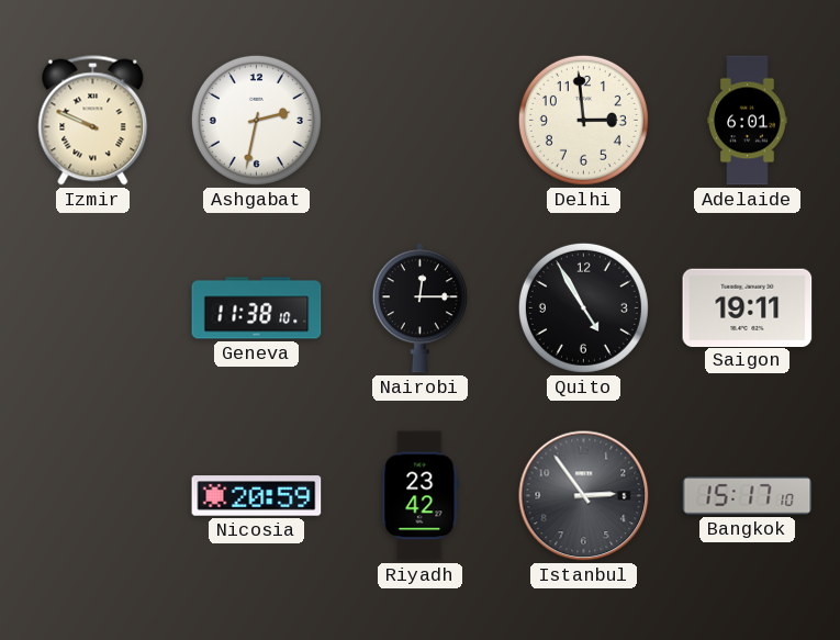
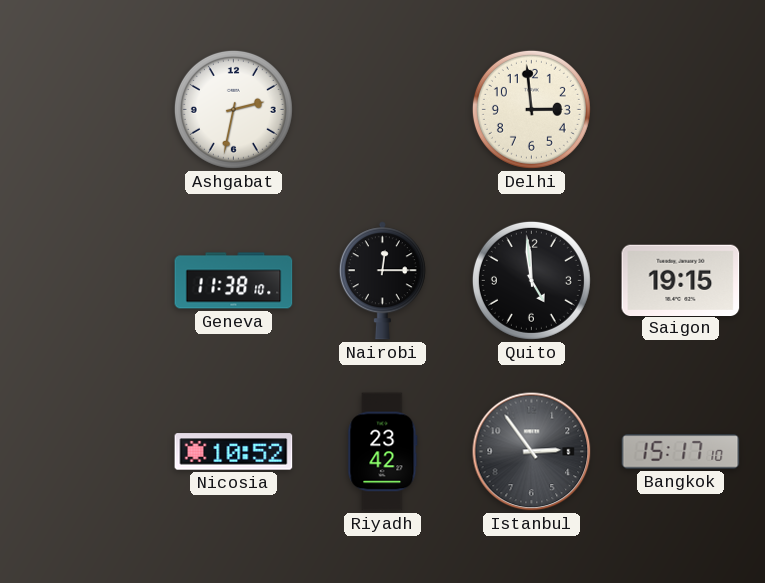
Izmir: 9:49 -> none (93, 121)
Adelaide: 6:01 -> none (748, 121)
Quito: 4:55 -> 4:59 (531, 280)
Saigon: 19:11 -> 19:15 (681, 280)
Nicosia: 20:59 -> 10:52 (234, 452)
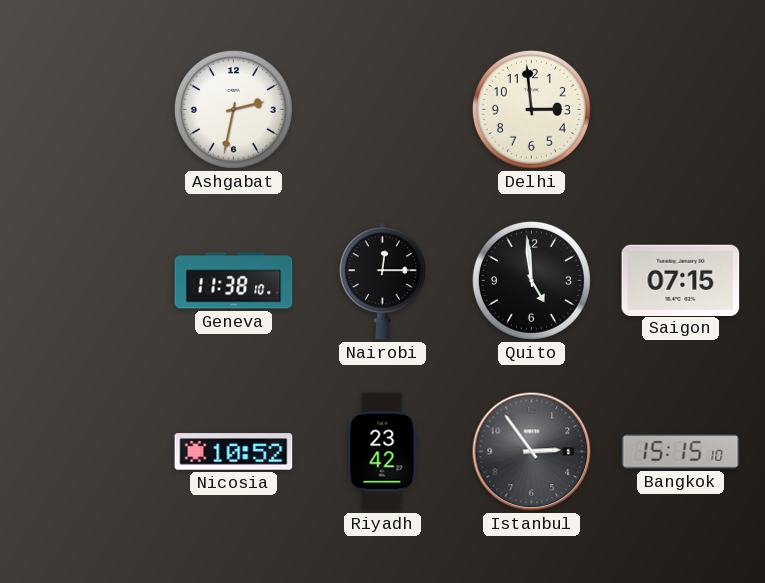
Saigon: 19:15 -> 07:15 (681, 280)
Bangkok: 15:17 -> 15:15 (681, 452)
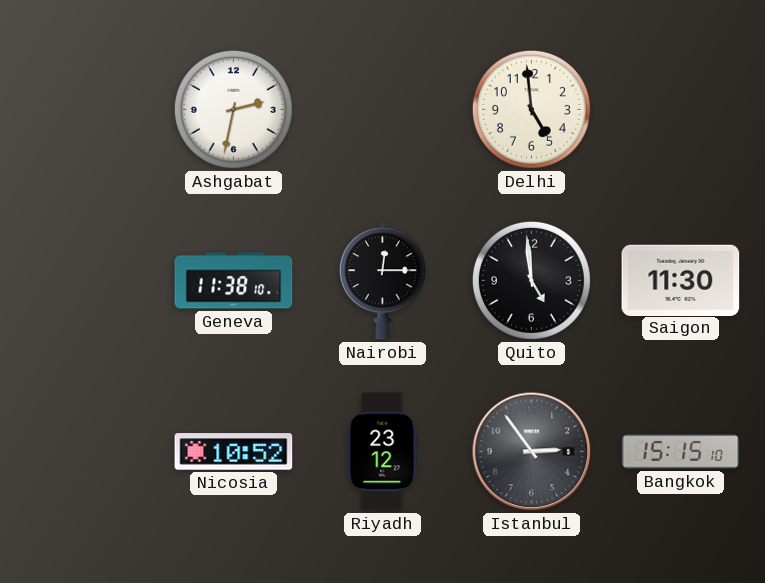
Delhi: 2:59 -> 4:59 (531, 109)
Saigon: 07:15 -> 11:30 (681, 280)
Riyadh: 23:42 -> 23:12 (383, 452)
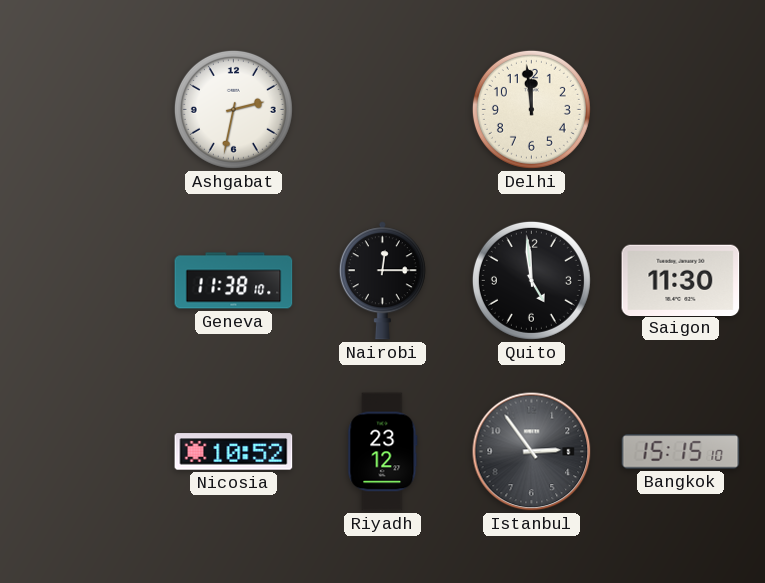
Delhi: 4:59 -> 11:59 (531, 109)
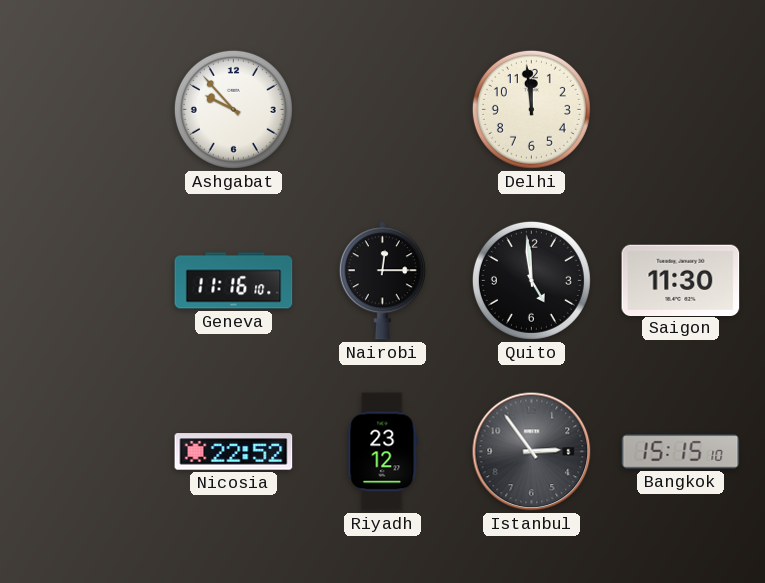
Ashgabat: 2:32 -> 9:53 (233, 109)
Geneva: 11:38 -> 11:16 (234, 281)
Nicosia: 10:52 -> 22:52 (234, 452)
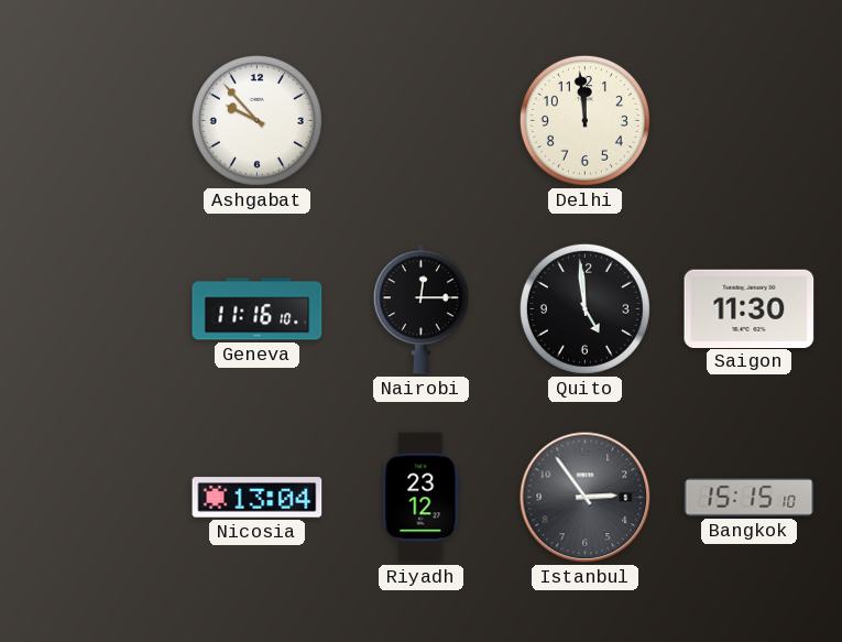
Nicosia: 22:52 -> 13:04 (258, 498)
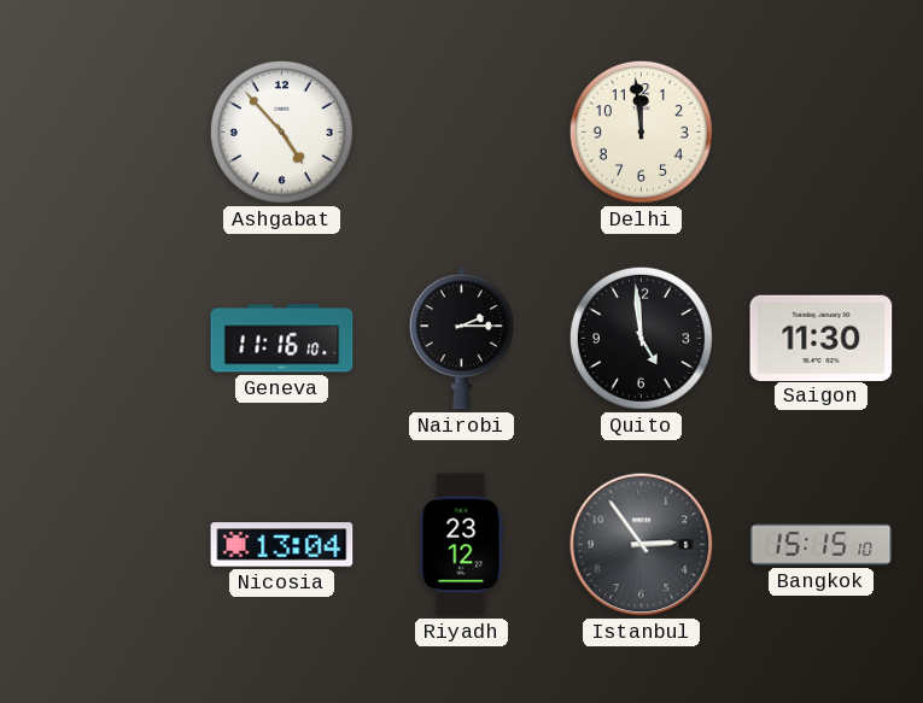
Ashgabat: 9:53 -> 4:53 (281, 131)
Nairobi: 12:15 -> 2:15 (461, 339)
